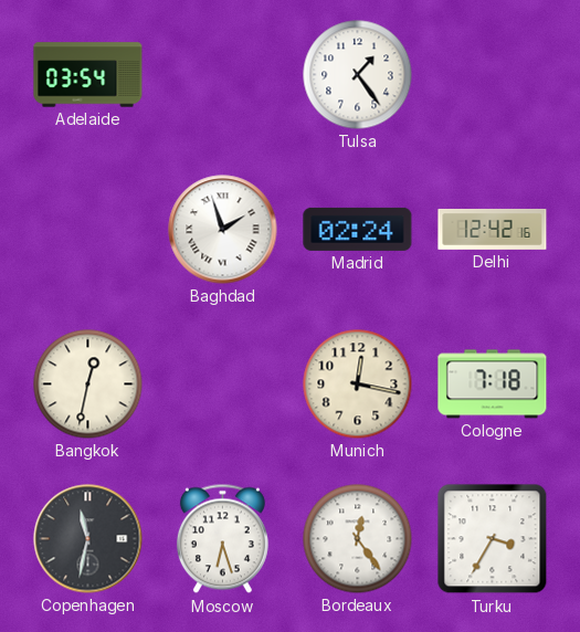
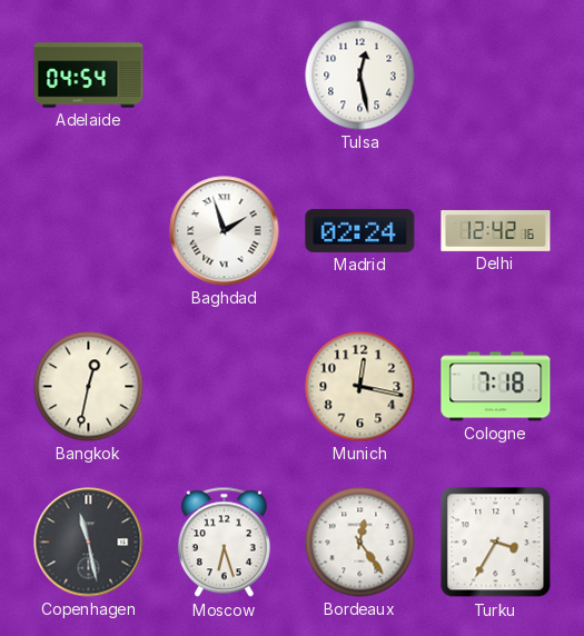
Adelaide: 03:54 -> 04:54 (89, 76)
Tulsa: 1:24 -> 12:28 (360, 76)
Copenhagen: 11:32 -> 11:28 (89, 543)
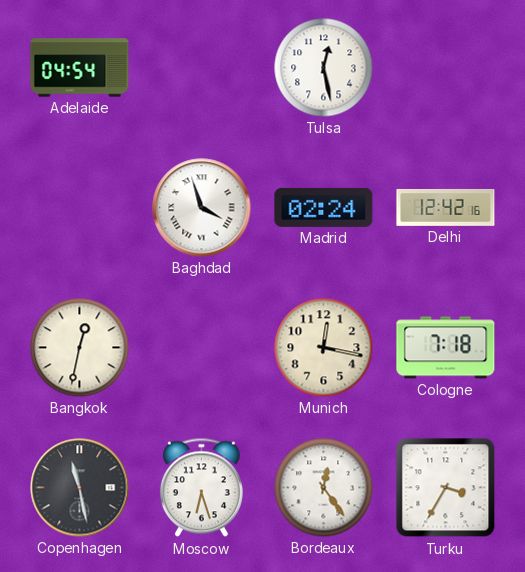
Baghdad: 1:57 -> 3:57 (202, 208)
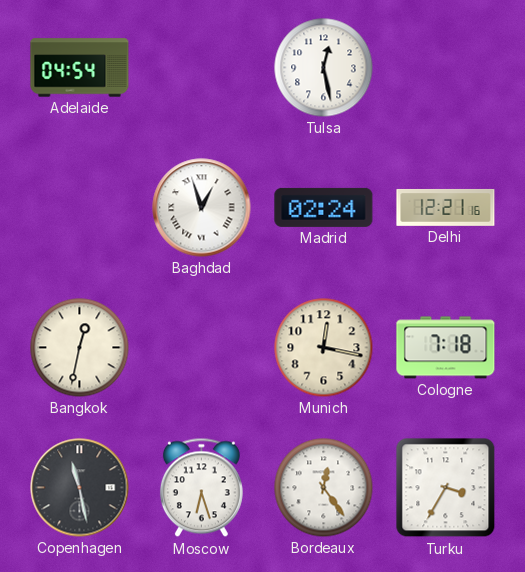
Baghdad: 3:57 -> 12:57 (202, 208)
Delhi: 12:42 -> 12:21 (446, 207)
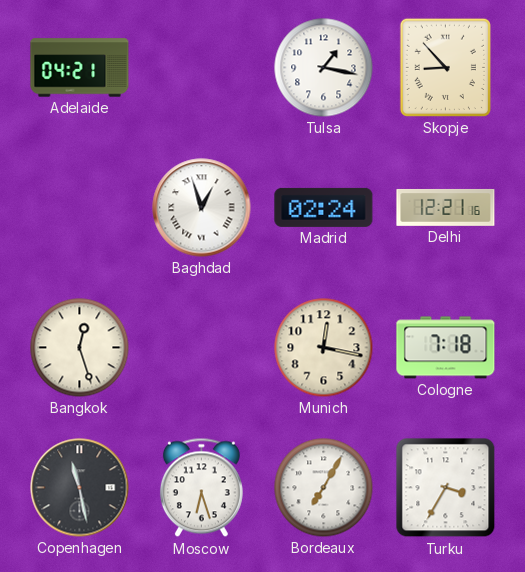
Adelaide: 04:54 -> 04:21 (80, 68)
Tulsa: 12:28 -> 1:17 (324, 68)
Skopje: none -> 8:53 (445, 67)
Bangkok: 12:32 -> 12:27 (80, 348)
Bordeaux: 12:24 -> 7:05 (324, 488)
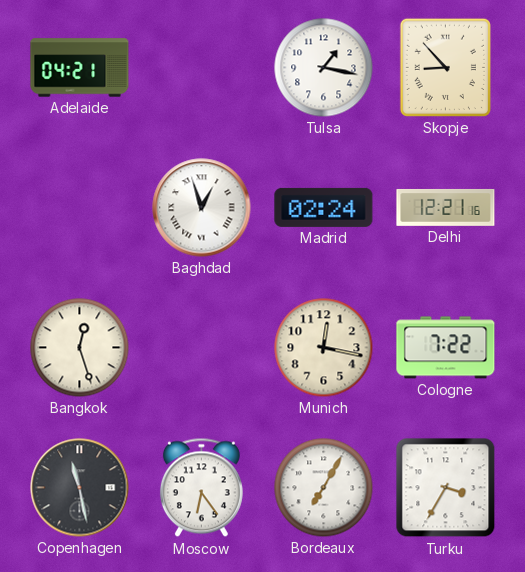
Cologne: 7:18 -> 7:22 (446, 348)
Moscow: 6:27 -> 6:24 (201, 488)
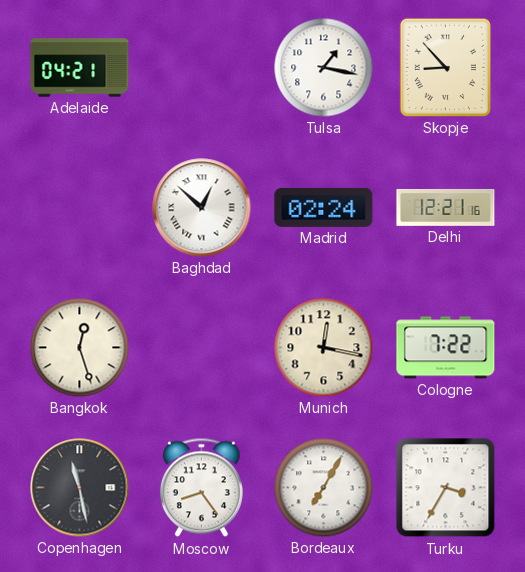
Baghdad: 12:57 -> 12:52 (202, 208)
Moscow: 6:24 -> 8:24 (201, 488)
